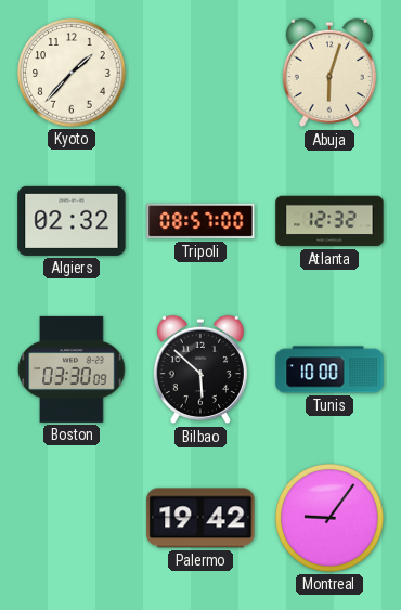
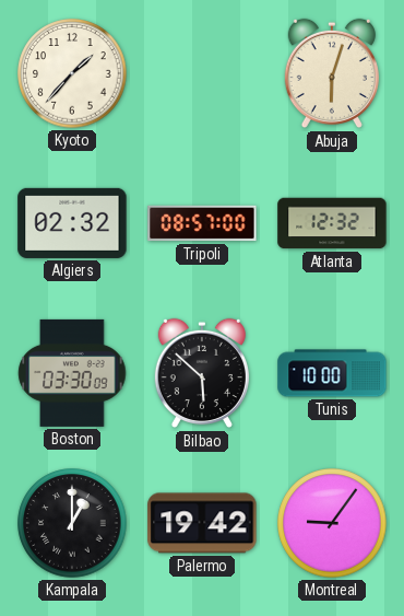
Kampala: none -> 1:00 (72, 523)
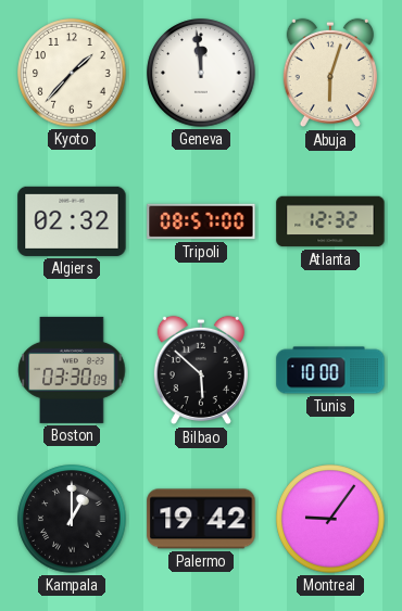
Geneva: none -> 11:59 (201, 73)
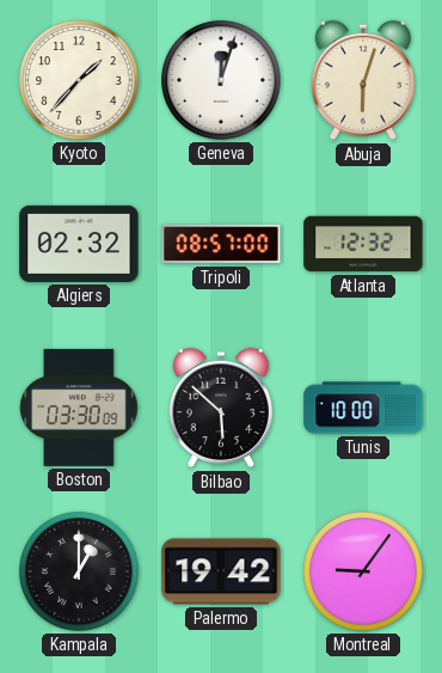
Geneva: 11:59 -> 12:03 (221, 80)
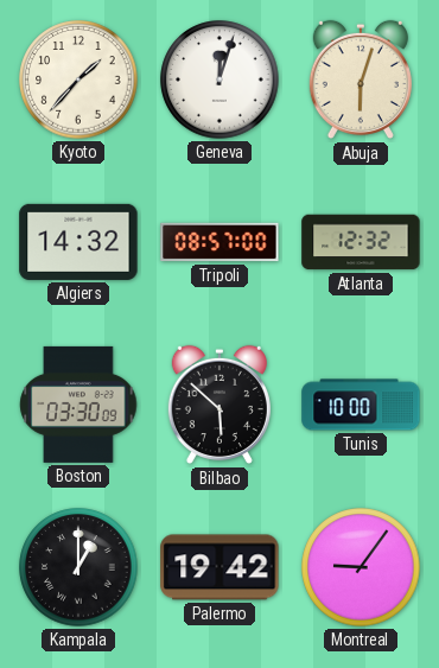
Algiers: 02:32 -> 14:32 (78, 242)
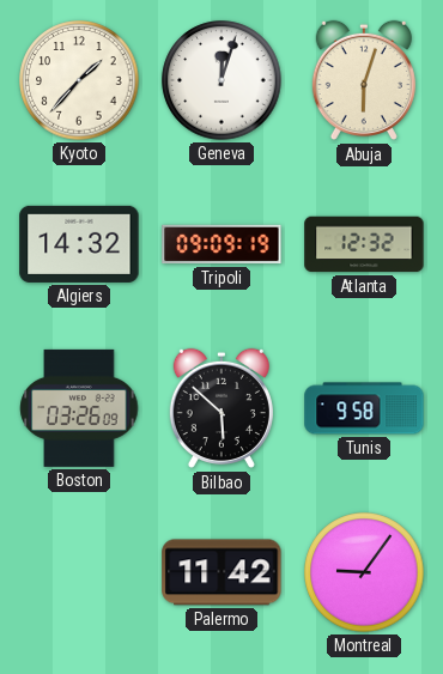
Tripoli: 08:57 -> 09:09 (221, 244)
Boston: 03:30 -> 03:26 (79, 408)
Tunis: 10:00 -> 9:58 (364, 408)
Kampala: 1:00 -> none (78, 567)
Palermo: 19:42 -> 11:42 (221, 572)
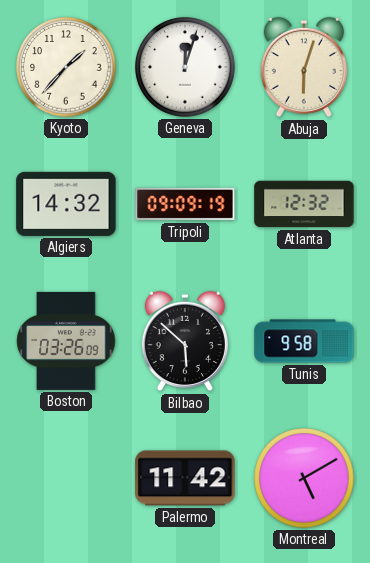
Montreal: 9:06 -> 5:10 (304, 478)
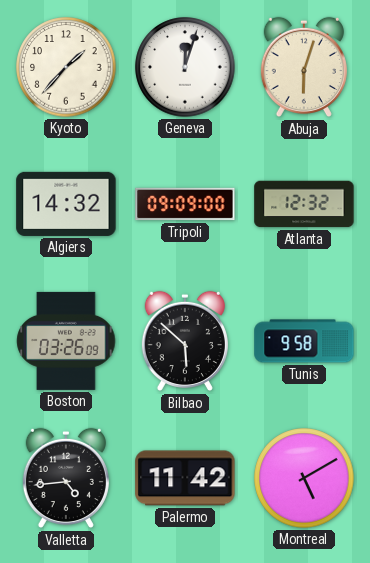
Tripoli: 09:09:19 -> 09:09:00 (185, 204)
Valletta: none -> 4:44 (66, 478)
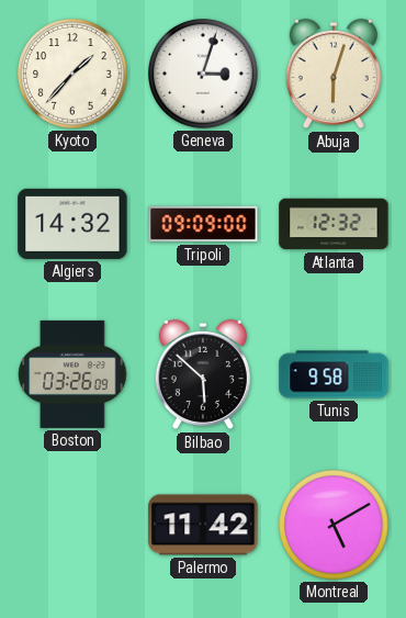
Geneva: 12:03 -> 3:03 (203, 74)
Valletta: 4:44 -> none (66, 478)
